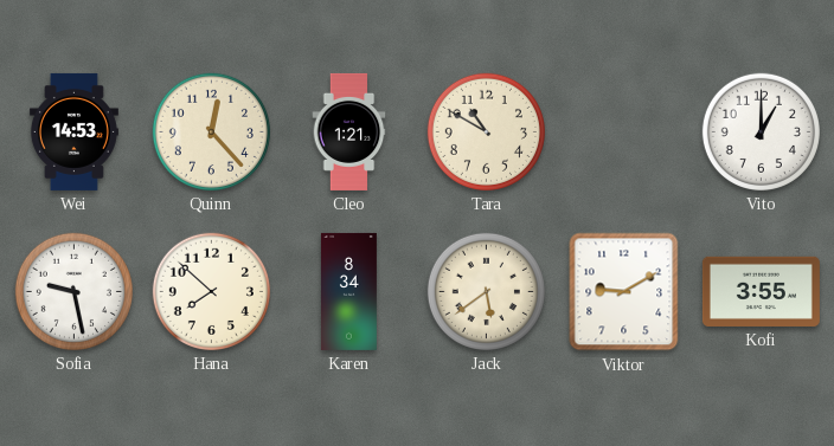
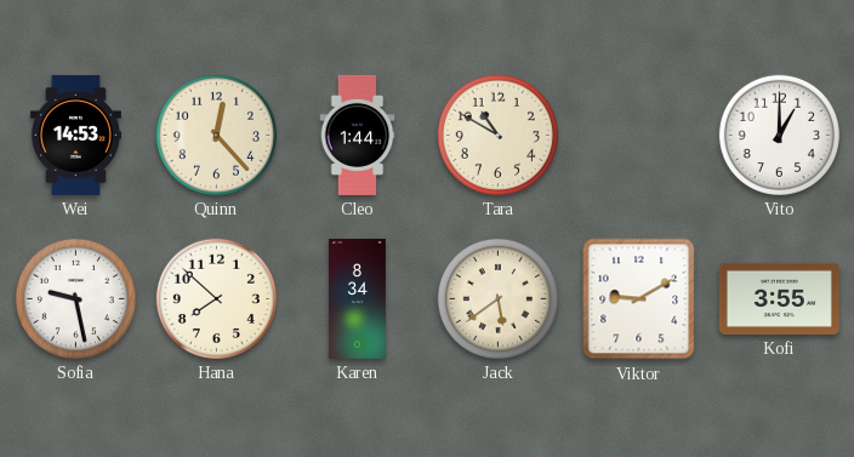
Cleo: 1:21 -> 1:44 (358, 135)
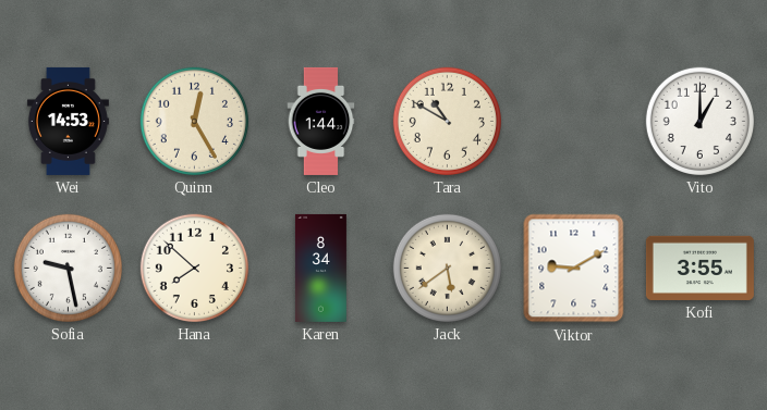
Quinn: 12:23 -> 12:25 (194, 121)
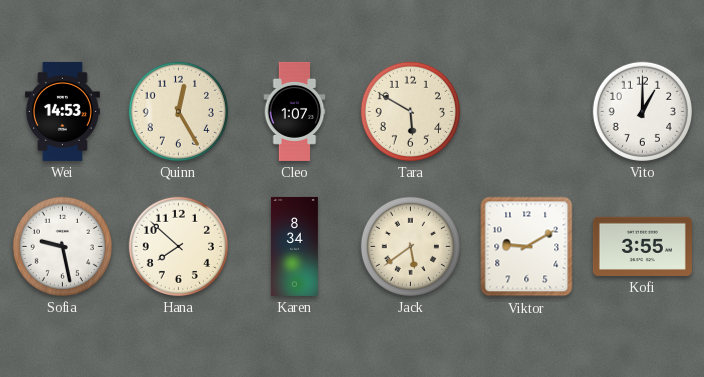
Cleo: 1:44 -> 1:07 (295, 111)
Tara: 10:50 -> 5:50 (410, 111)
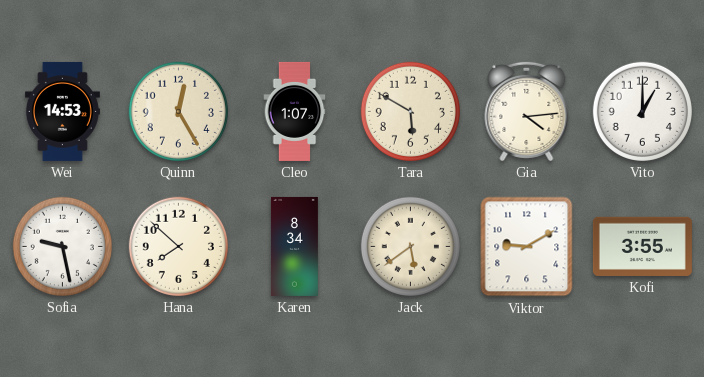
Gia: none -> 4:14 (527, 111)
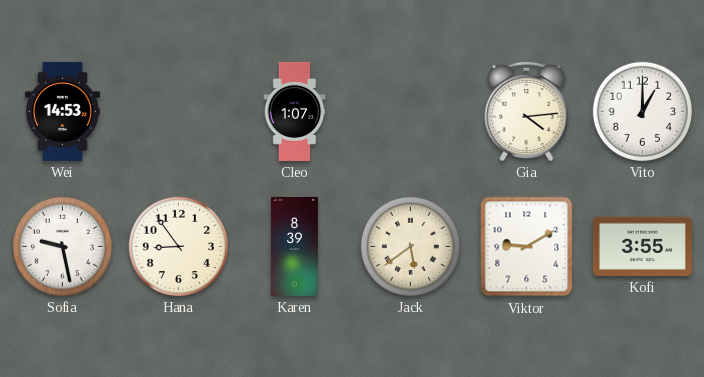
Quinn: 12:25 -> none (178, 111)
Tara: 5:50 -> none (410, 111)
Hana: 7:52 -> 8:54 (178, 246)
Karen: 8:34 -> 8:39 (294, 246)
